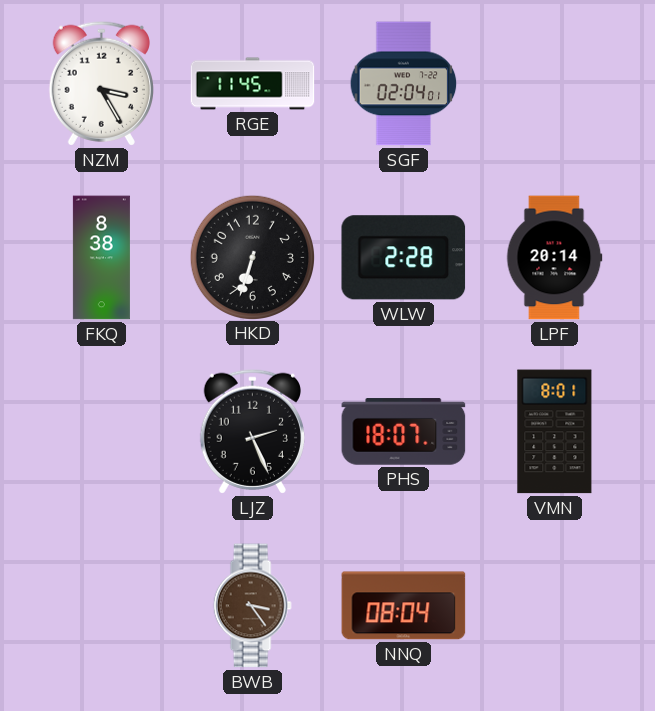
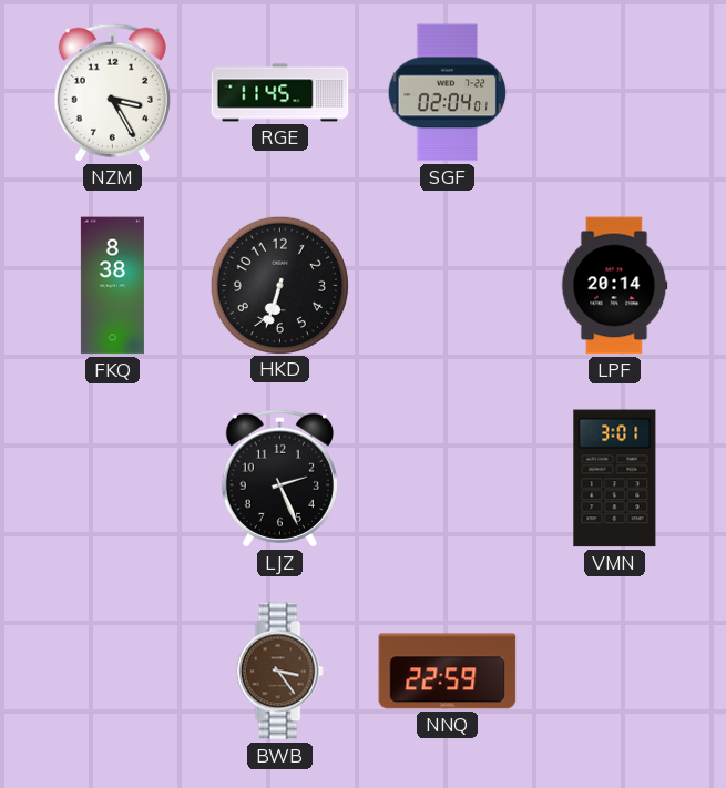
WLW: 2:28 -> none (404, 258)
PHS: 18:07 -> none (404, 432)
VMN: 8:01 -> 3:01 (615, 479)
NNQ: 08:04 -> 22:59 (448, 672)
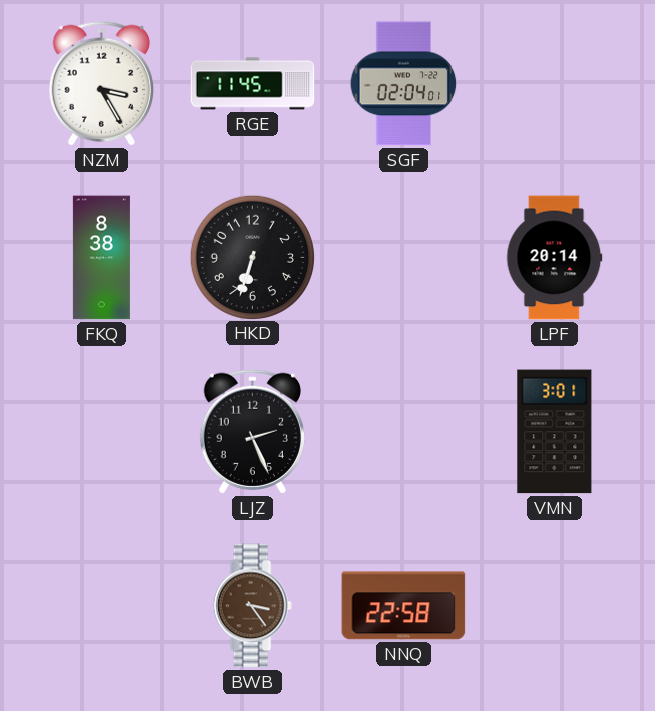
NNQ: 22:59 -> 22:58 (404, 606)
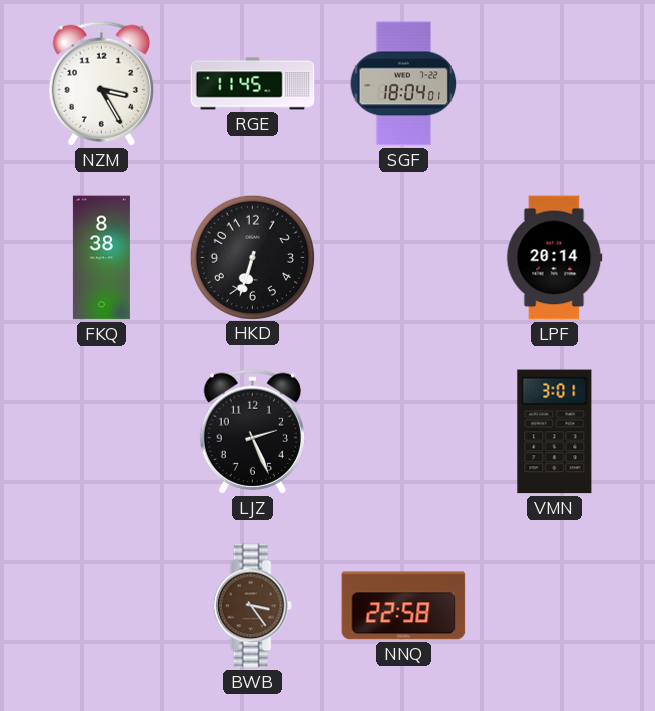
SGF: 02:04 -> 18:04 (404, 84)
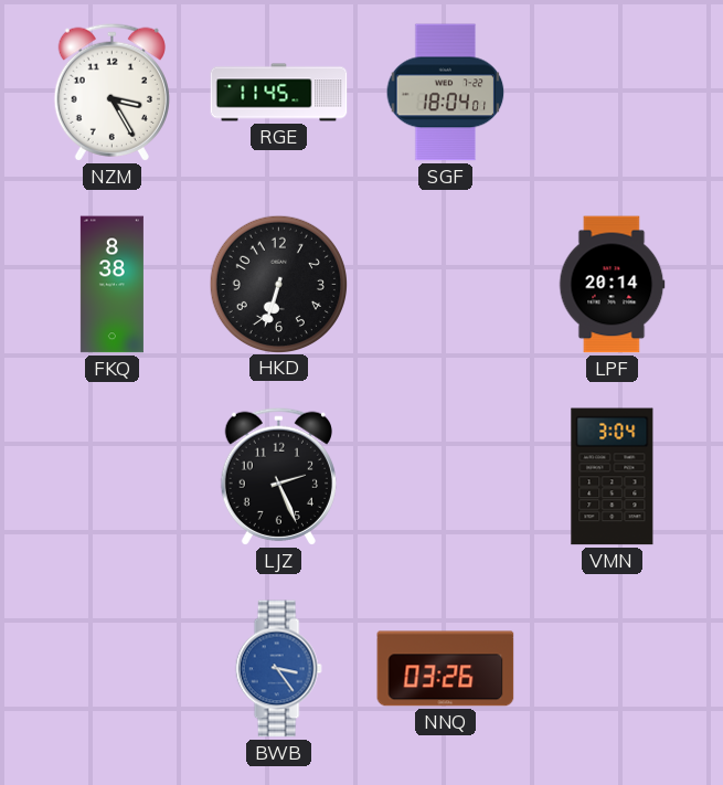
VMN: 3:01 -> 3:04 (613, 477)
BWB dial: brown -> blue (278, 669)
NNQ: 22:58 -> 03:26 (446, 669)
